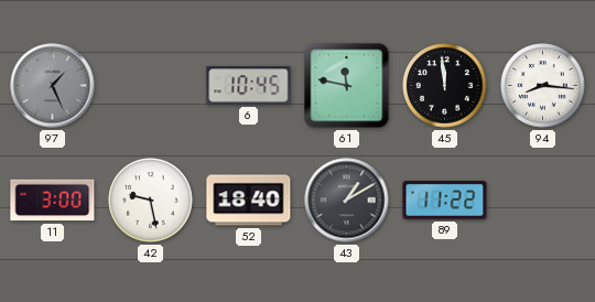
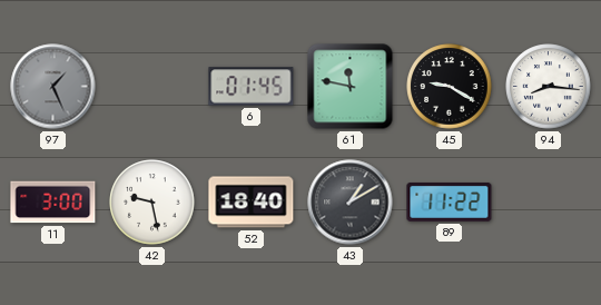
6: 10:45 -> 01:45 (252, 87)
45: 11:59 -> 9:20 (450, 87)
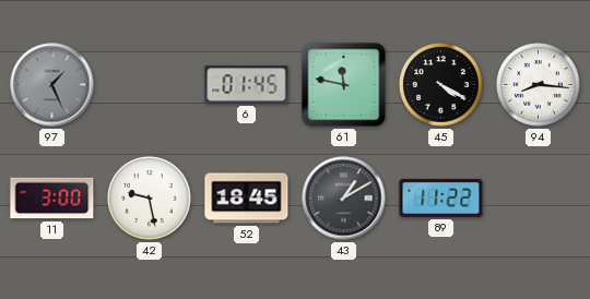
45: 9:20 -> 4:20 (441, 85)
52: 18:40 -> 18:45 (247, 199)
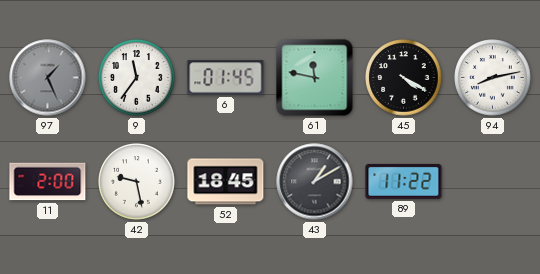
9: none -> 11:36 (137, 78)
94: 8:16 -> 8:13 (493, 78)
11: 3:00 -> 2:00 (48, 182)
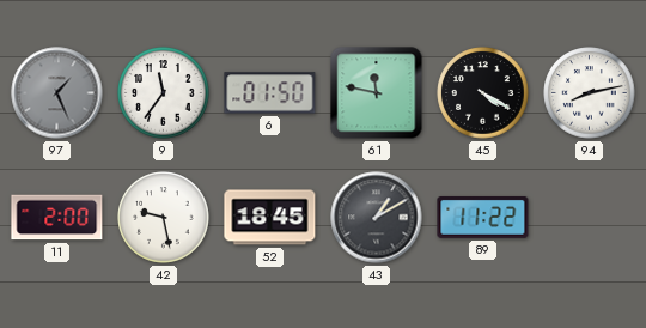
6: 01:45 -> 01:50 (270, 93)
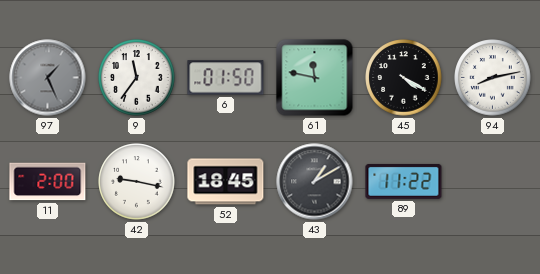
42: 9:28 -> 9:17 (137, 182)
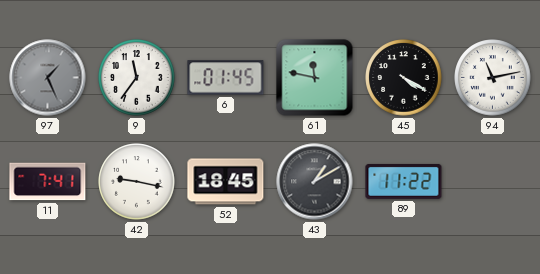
6: 01:50 -> 01:45 (226, 78)
94: 8:13 -> 11:13 (493, 78)
11: 2:00 -> 7:41 (48, 182)
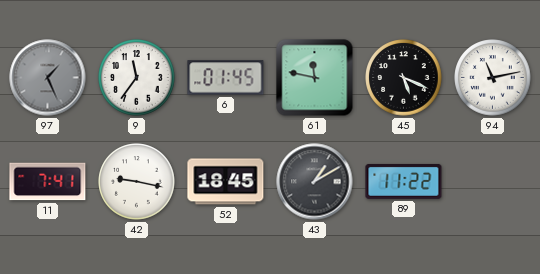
45: 4:20 -> 5:19 (404, 78)
